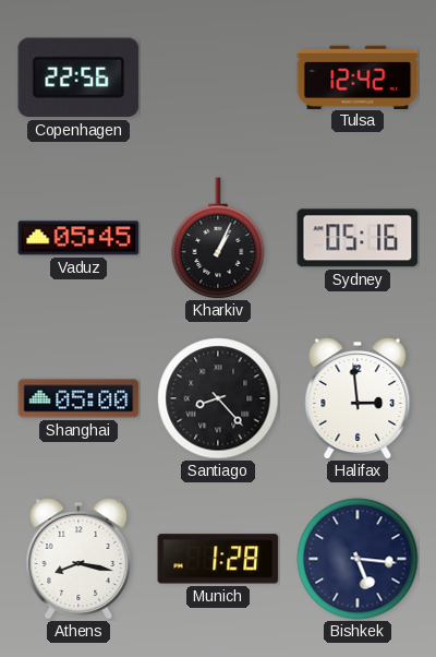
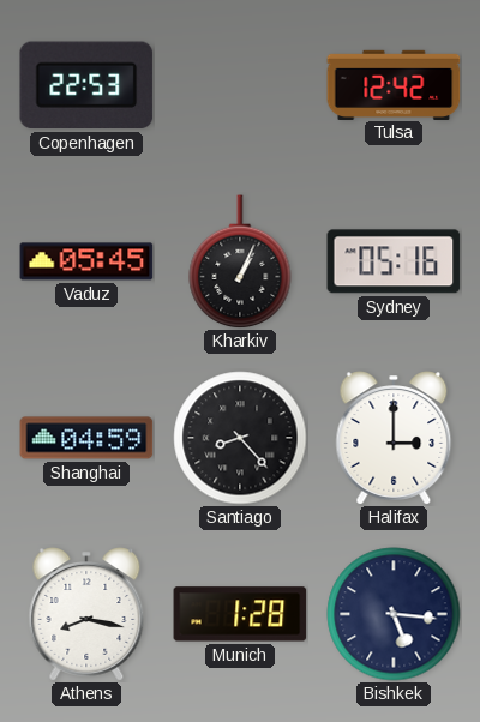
Copenhagen: 22:56 -> 22:53 (86, 85)
Shanghai: 05:00 -> 04:59 (86, 438)
Halifax: 2:59 -> 3:00 (394, 438)
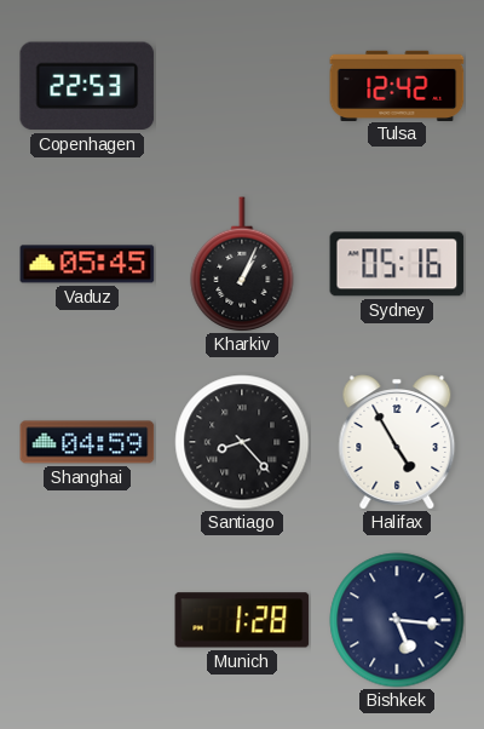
Halifax: 3:00 -> 4:55 (397, 442)
Athens: 8:17 -> none (86, 614)
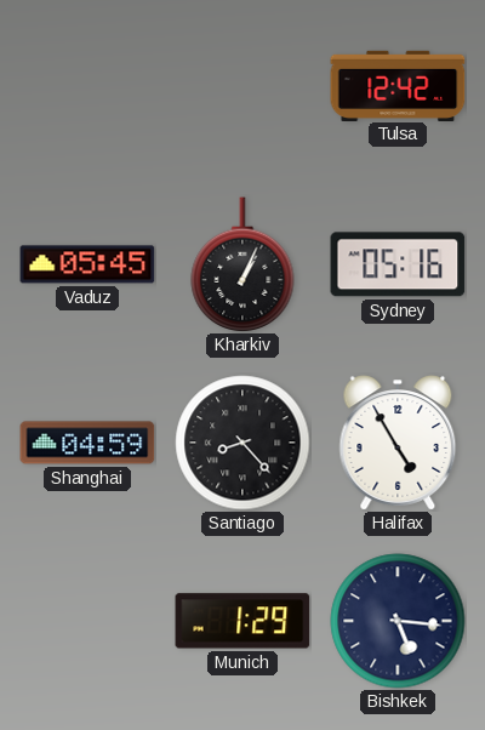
Copenhagen: 22:53 -> none (87, 86)
Munich: 1:28 -> 1:29 (242, 621)
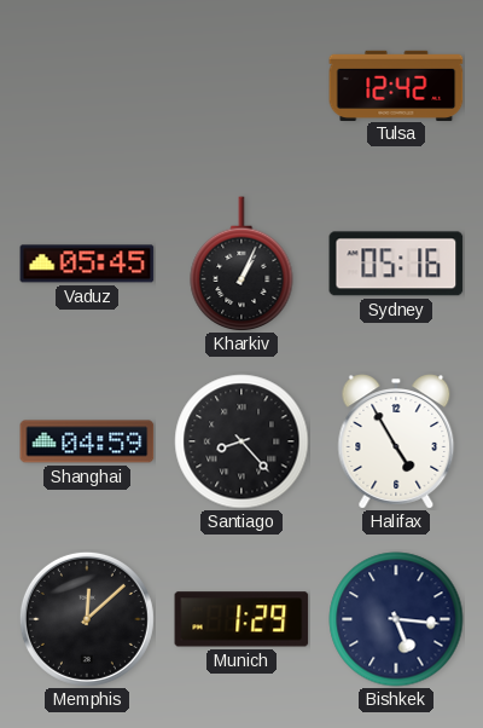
Memphis: none -> 12:08 (87, 619)
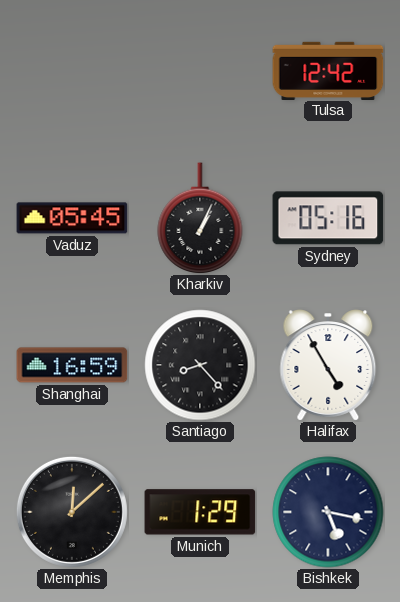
Shanghai: 04:59 -> 16:59 (72, 365)
Bishkek: 5:16 -> 5:17 (328, 512)
